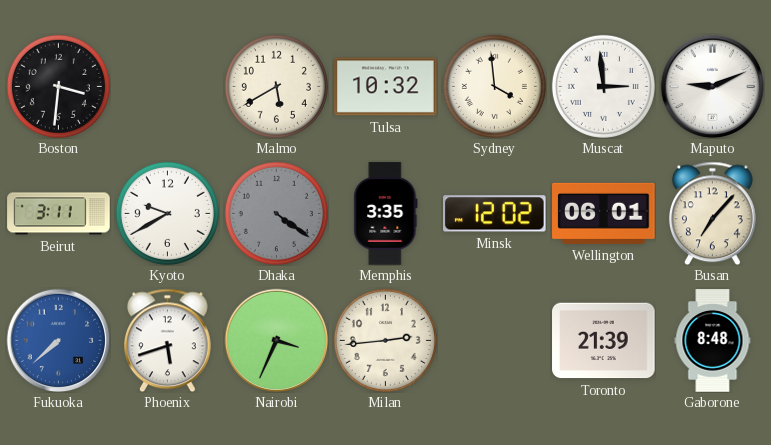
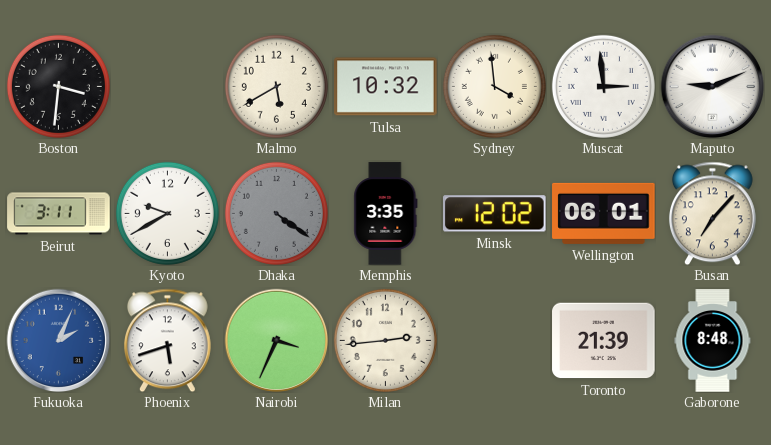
Fukuoka: 7:38 -> 2:04 (58, 340)
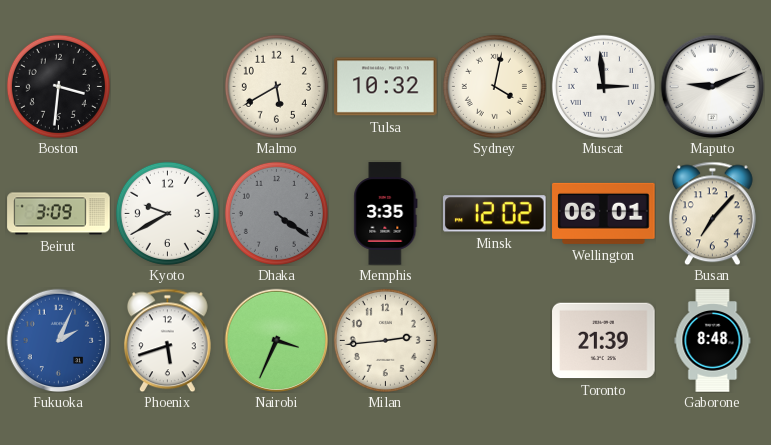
Sydney: 3:59 -> 4:02 (494, 86)
Beirut: 3:11 -> 3:09 (59, 214)
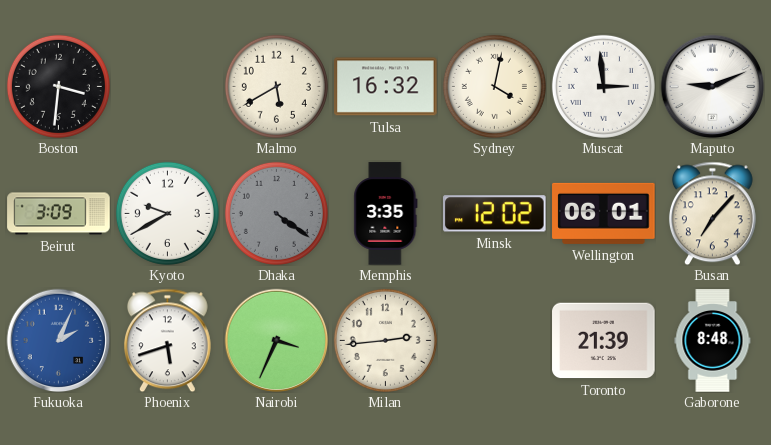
Tulsa: 10:32 -> 16:32 (386, 87)
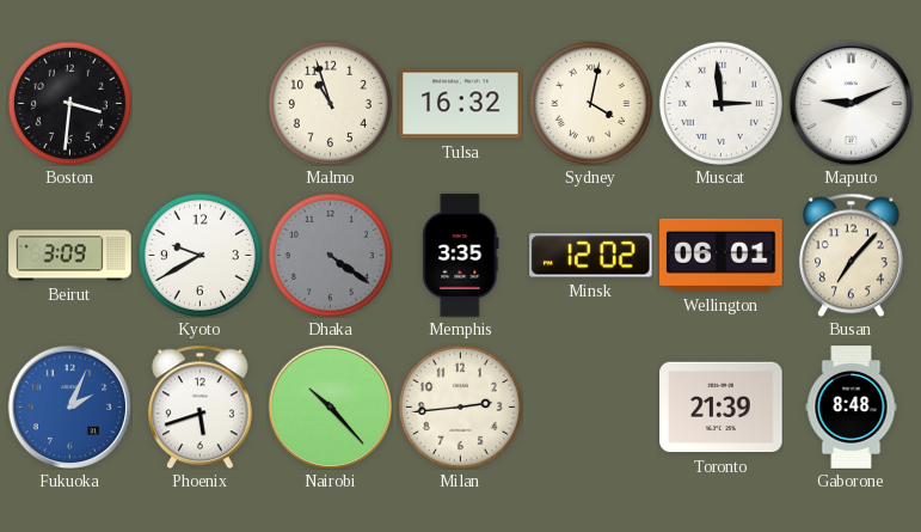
Malmo: 5:40 -> 10:57 (330, 103)
Nairobi: 3:34 -> 10:23 (330, 406)
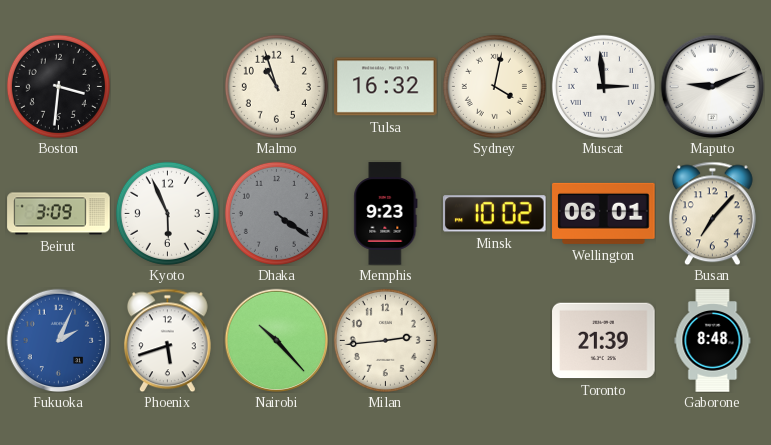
Kyoto: 9:40 -> 5:56 (167, 213)
Memphis: 3:35 -> 9:23 (386, 214)
Minsk: 12:02 -> 10:02 (495, 214)
